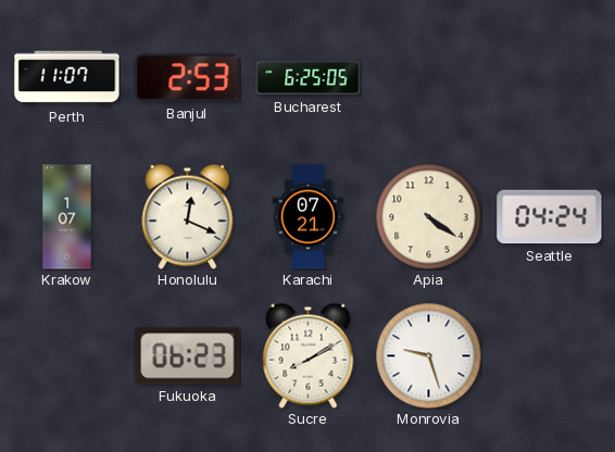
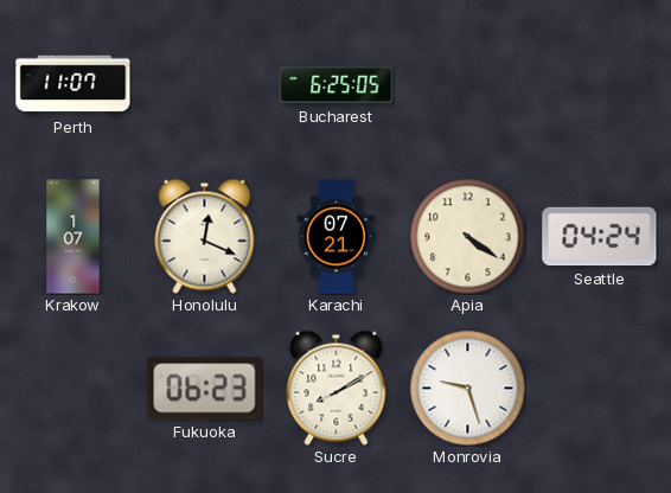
Banjul: 2:53 -> none (188, 78)
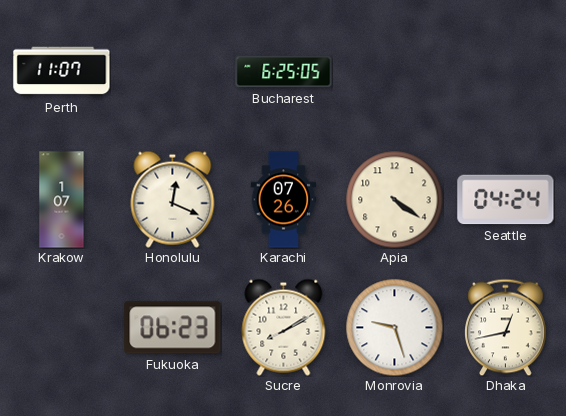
Karachi: 07:21 -> 07:26 (284, 200)
Dhaka: none -> 12:43 (506, 327)
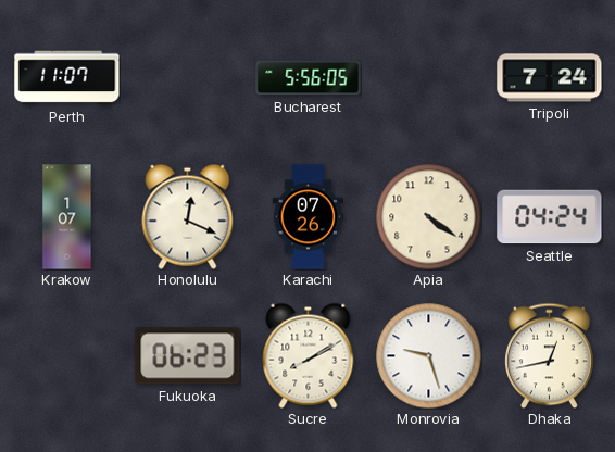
Bucharest: 6:25 -> 5:56 (309, 78)
Tripoli: none -> 7:24 (550, 78)
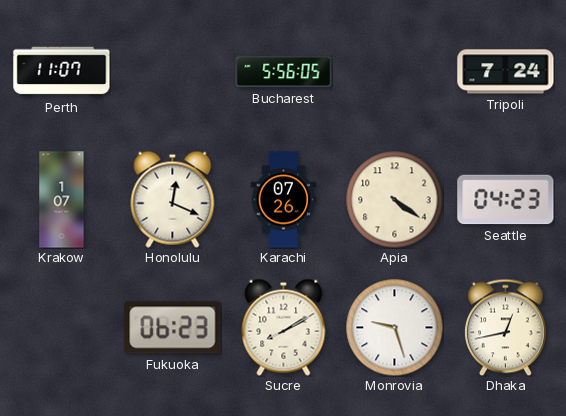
Seattle: 04:24 -> 04:23 (506, 200)
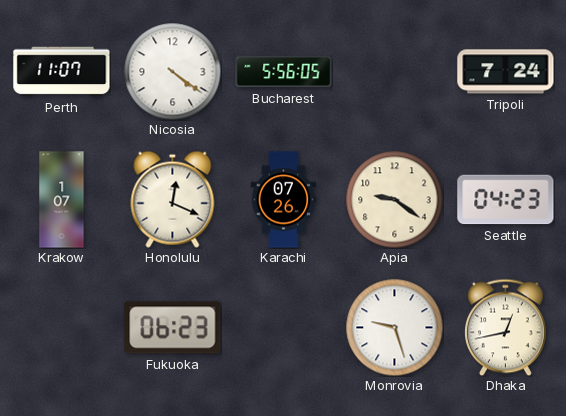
Nicosia: none -> 4:21 (172, 71)
Apia: 4:21 -> 9:21 (394, 199)
Sucre: 8:10 -> none (284, 327)
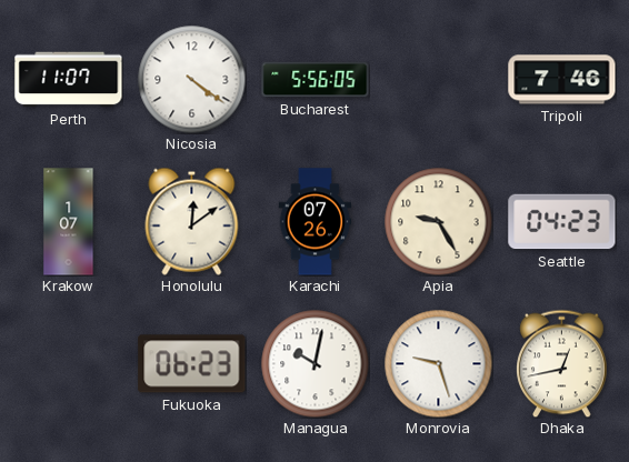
Tripoli: 7:24 -> 7:46 (562, 80)
Honolulu: 12:19 -> 12:09 (192, 221)
Apia: 9:21 -> 9:25 (438, 221)
Managua: none -> 10:02 (314, 363)
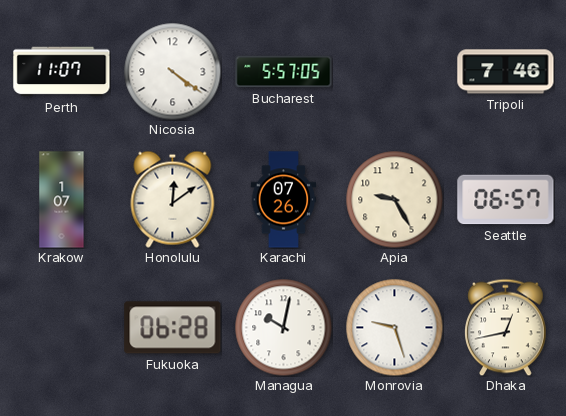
Bucharest: 5:56 -> 5:57 (284, 72)
Seattle: 04:23 -> 06:57 (506, 200)
Fukuoka: 06:23 -> 06:28 (173, 328)
